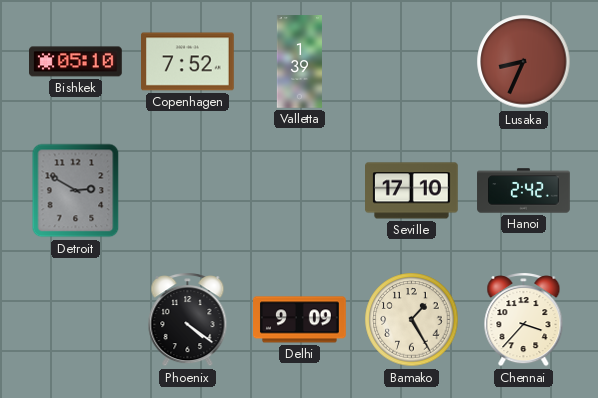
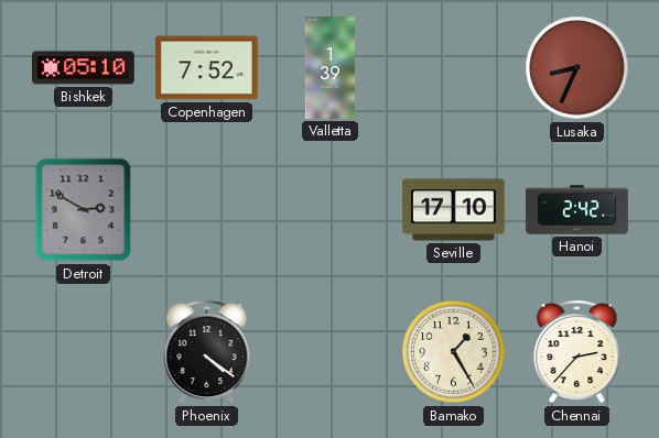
Delhi: 9:09 -> none (300, 320)
Chennai: 3:37 -> 2:37 (577, 352)
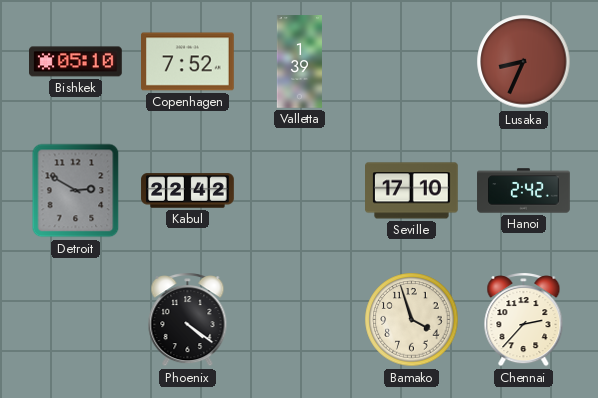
Kabul: none -> 22:42 (188, 191)
Bamako: 1:25 -> 3:57 (412, 320)
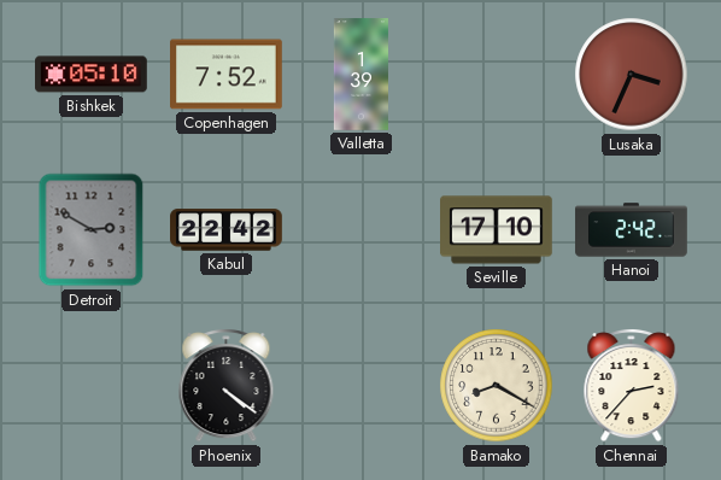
Lusaka: 8:34 -> 3:34 (632, 75)
Bamako: 3:57 -> 8:20 (497, 386)
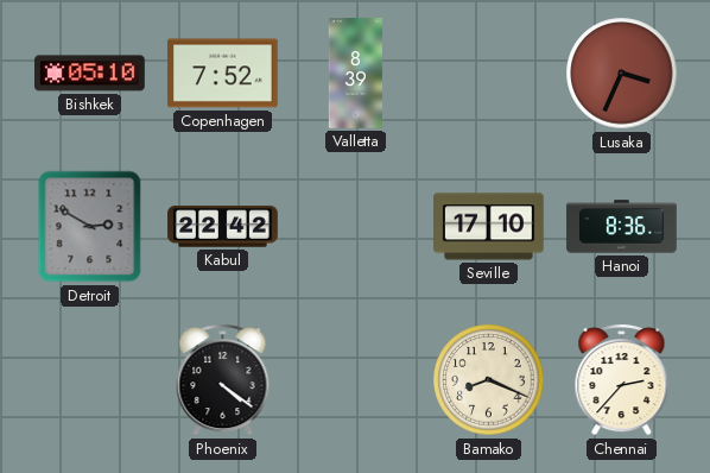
Valletta: 1:39 -> 8:39 (355, 74)
Hanoi: 2:42 -> 8:36 (622, 227)
Bamako: 8:20 -> 8:19 (489, 380)
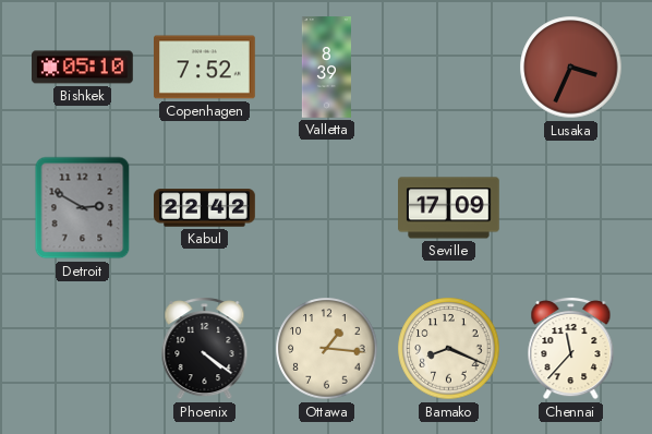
Seville: 17:10 -> 17:09 (449, 208)
Hanoi: 8:36 -> none (622, 227)
Ottawa: none -> 1:16 (327, 349)
Chennai: 2:37 -> 11:37 (571, 349)
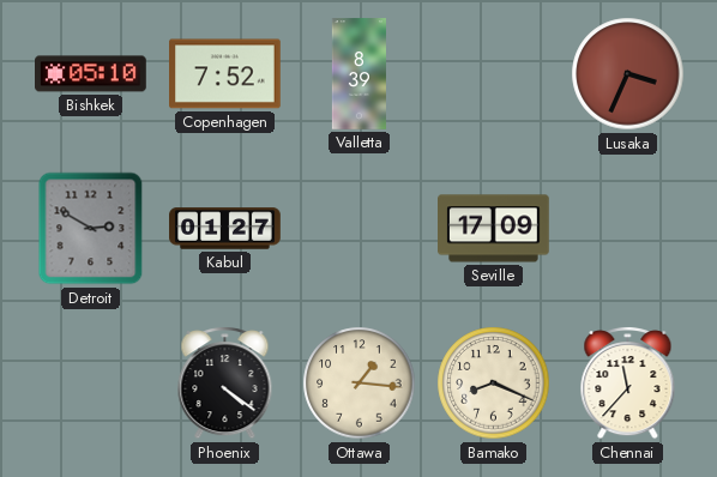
Kabul: 22:42 -> 01:27 (225, 229)
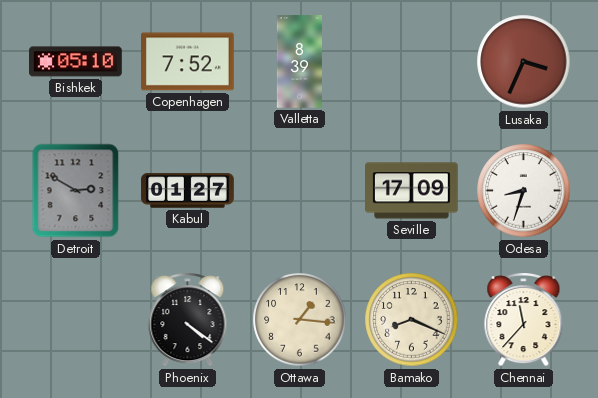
Odesa: none -> 8:33 (524, 191)
